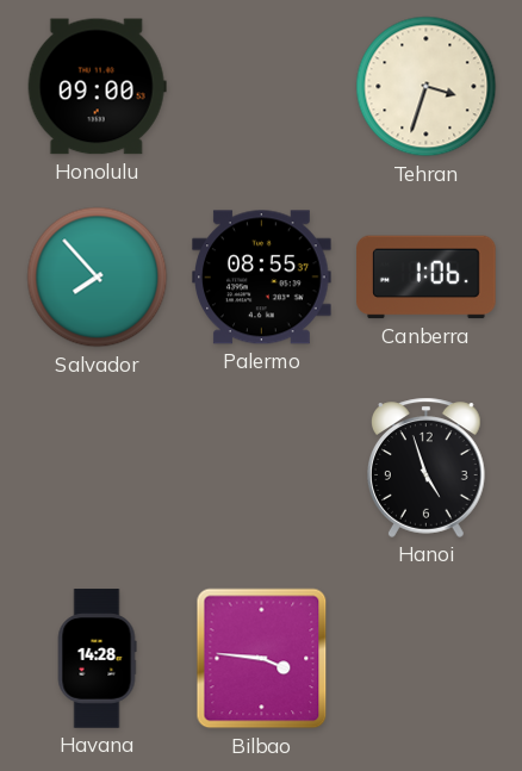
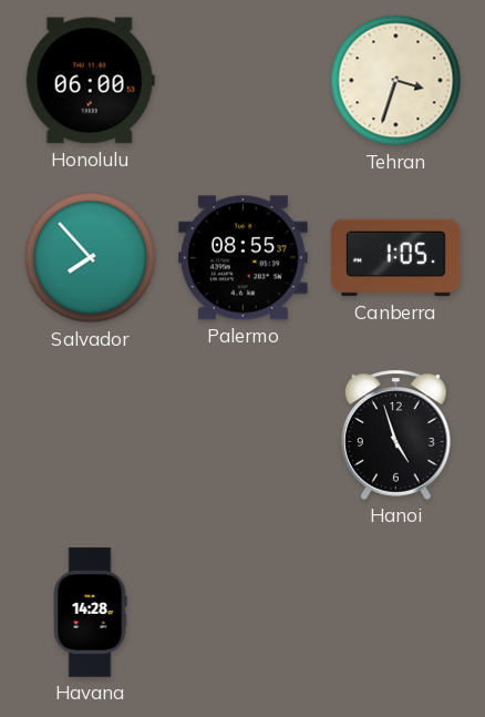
Honolulu: 09:00 -> 06:00 (90, 81)
Canberra: 1:06 -> 1:05 (396, 258)
Bilbao: 3:46 -> none (262, 659)
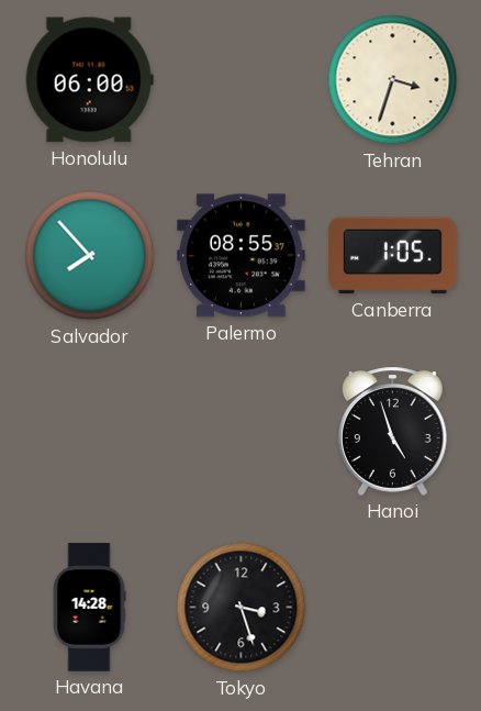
Tokyo: none -> 3:27 (242, 608)
